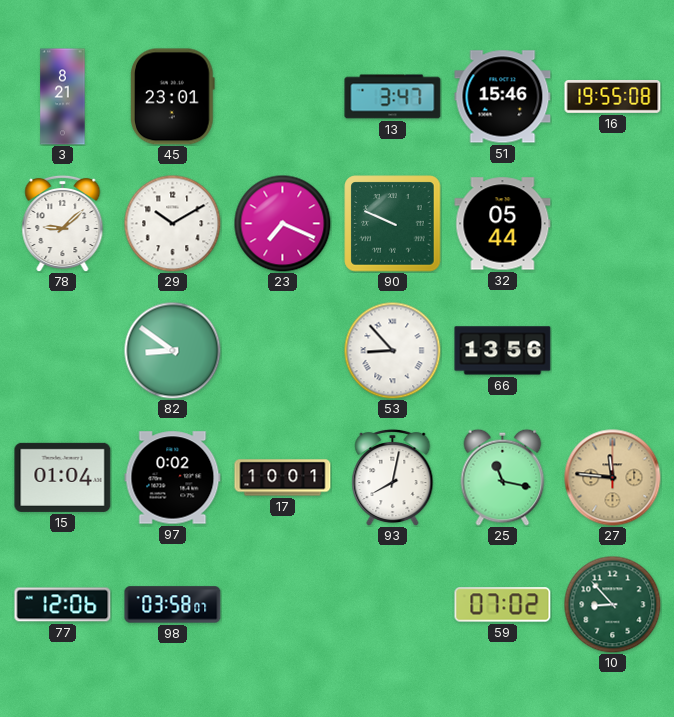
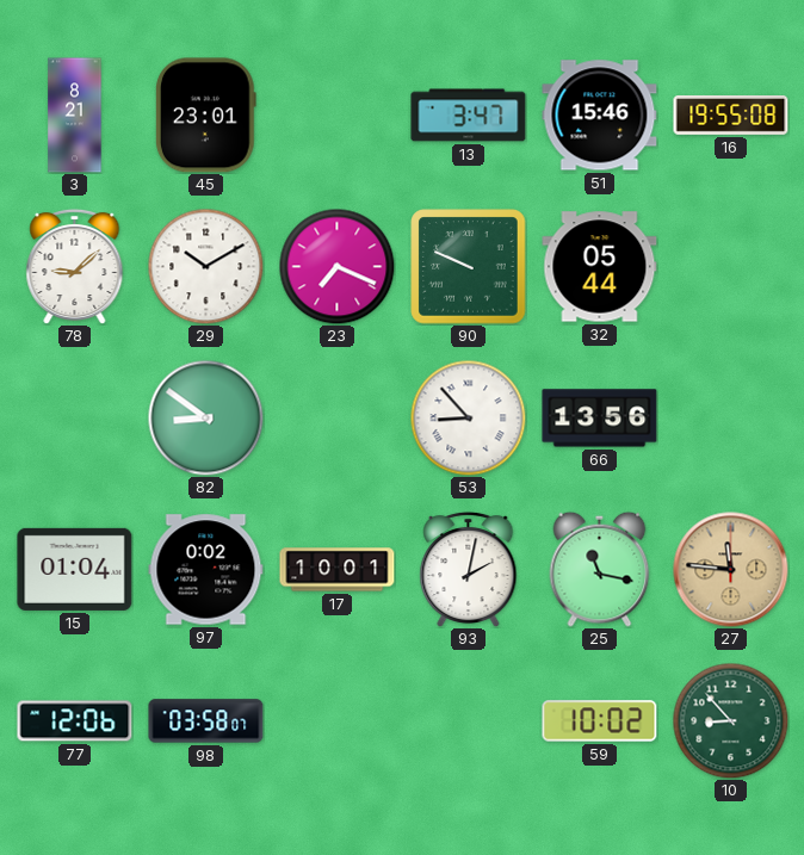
93: 8:02 -> 2:02 (469, 569)
59: 07:02 -> 10:02 (600, 721)
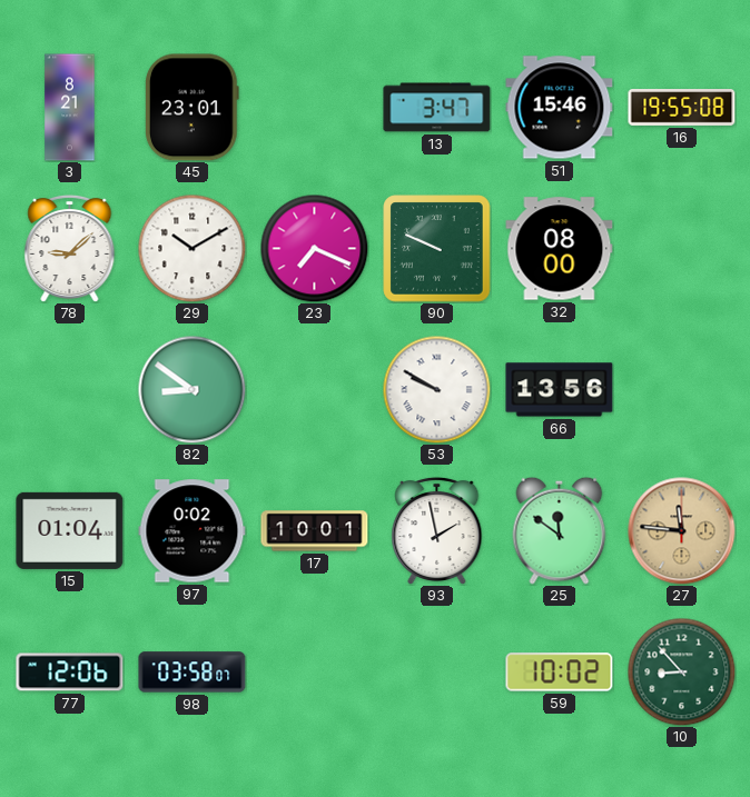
32: 05:44 -> 08:00 (560, 249)
53: 8:53 -> 9:50 (436, 389)
93: 2:02 -> 1:58 (437, 530)
25: 11:17 -> 11:51 (560, 530)
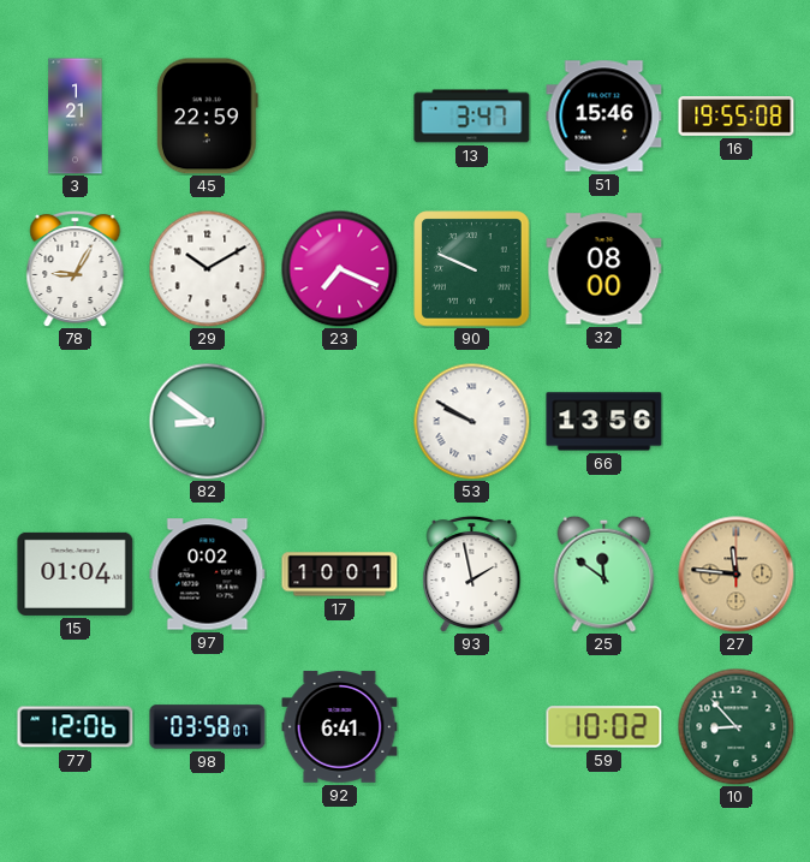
3: 8:21 -> 1:21 (76, 117)
45: 23:01 -> 22:59 (208, 117)
78: 9:08 -> 9:05 (76, 268)
92: none -> 6:41 (340, 727)
